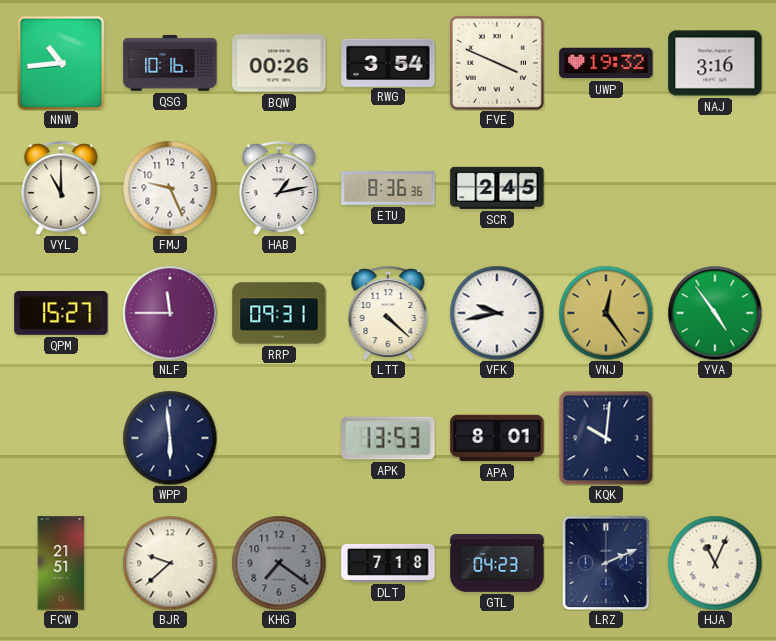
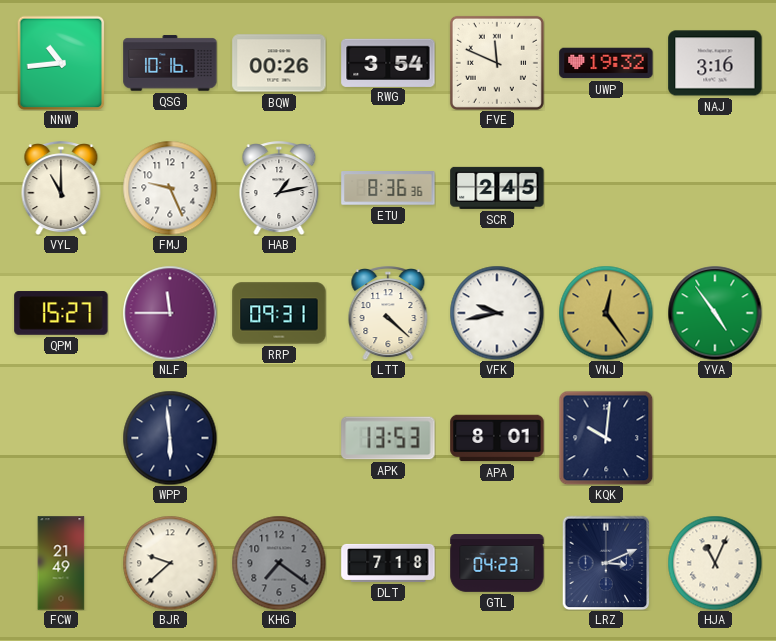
FVE: 3:49 -> 11:49 (497, 63)
FCW: 21:51 -> 21:49 (61, 563)
LRZ: 2:11 -> 3:11 (606, 563)
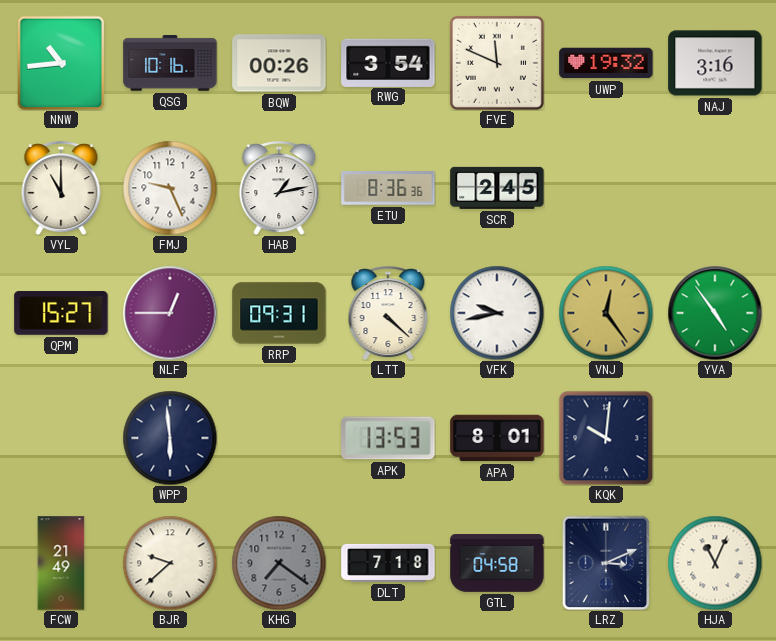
NLF: 11:45 -> 12:45 (170, 313)
GTL: 04:23 -> 04:58 (497, 563)
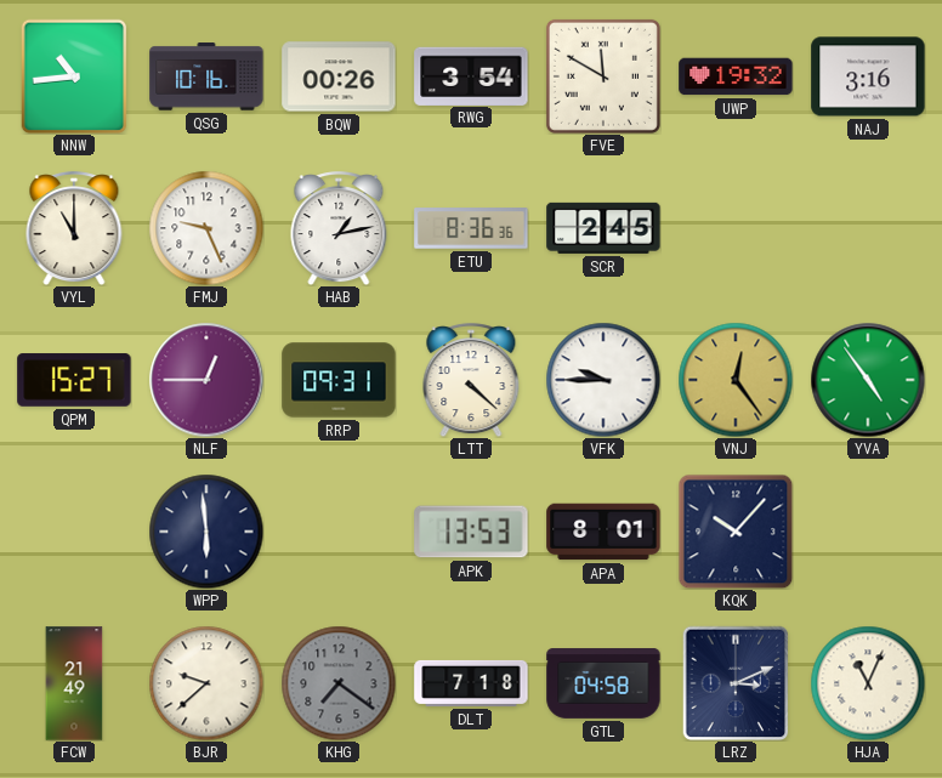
FVE: 11:49 -> 11:50 (603, 76)
VFK: 9:43 -> 9:45 (603, 380)
KQK: 10:01 -> 10:07 (736, 532)
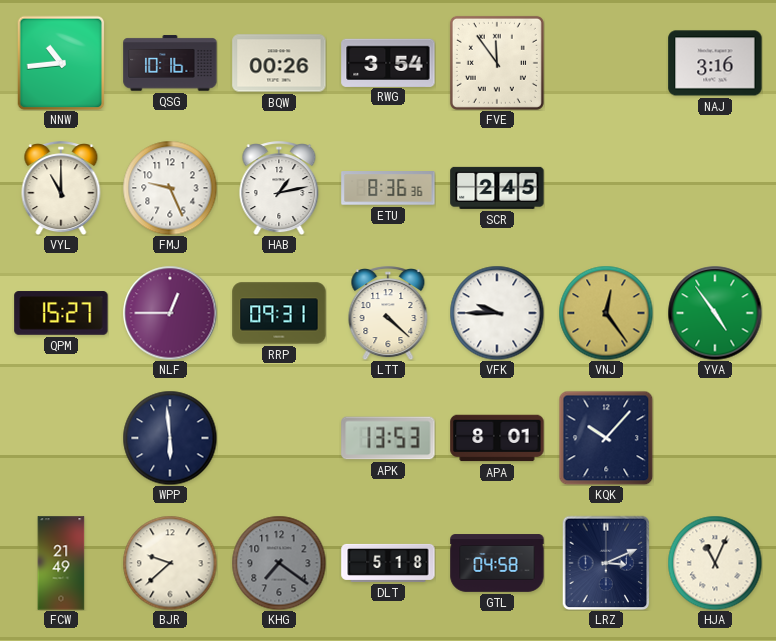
FVE: 11:50 -> 11:54 (497, 63)
UWP: 19:32 -> none (736, 76)
DLT: 7:18 -> 5:18 (388, 563)
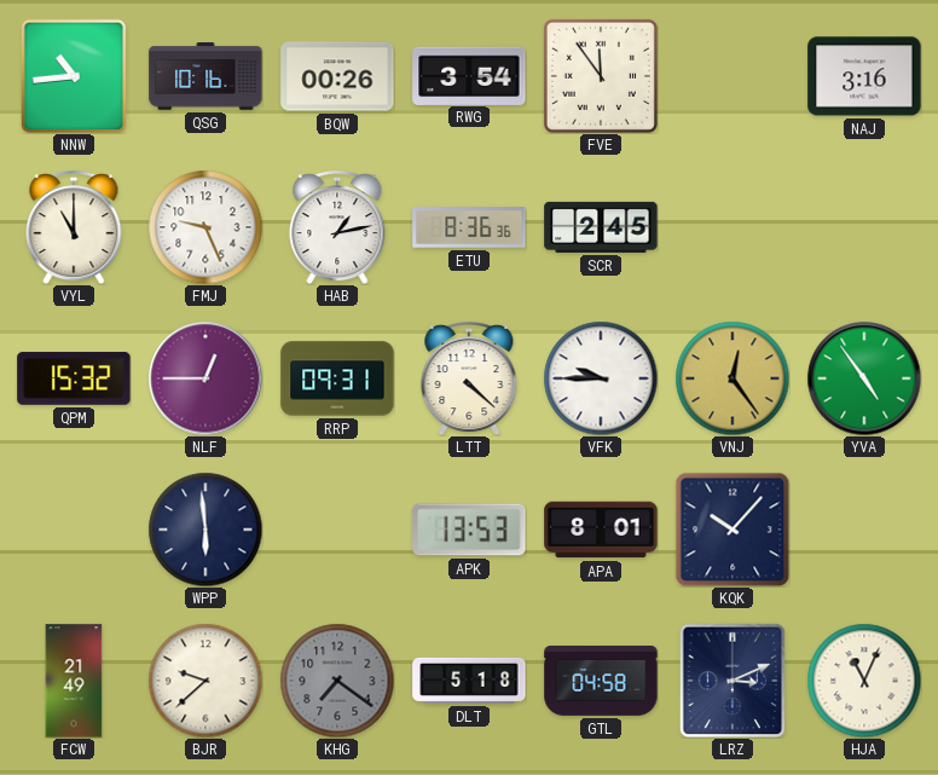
QPM: 15:27 -> 15:32 (74, 378)
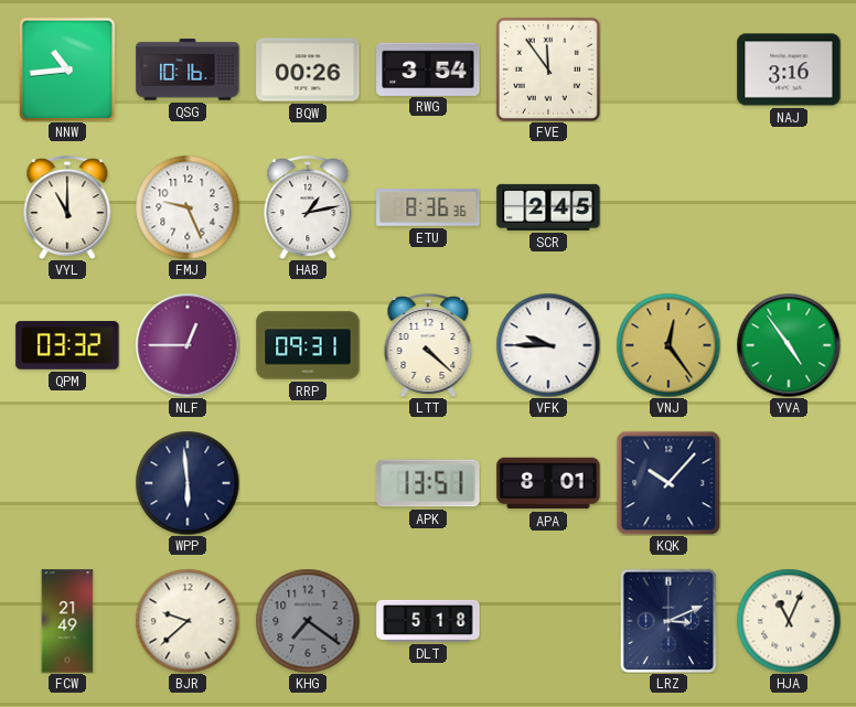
QPM: 15:32 -> 03:32 (67, 345)
APK: 13:53 -> 13:51 (428, 483)
GTL: 04:58 -> none (601, 681)
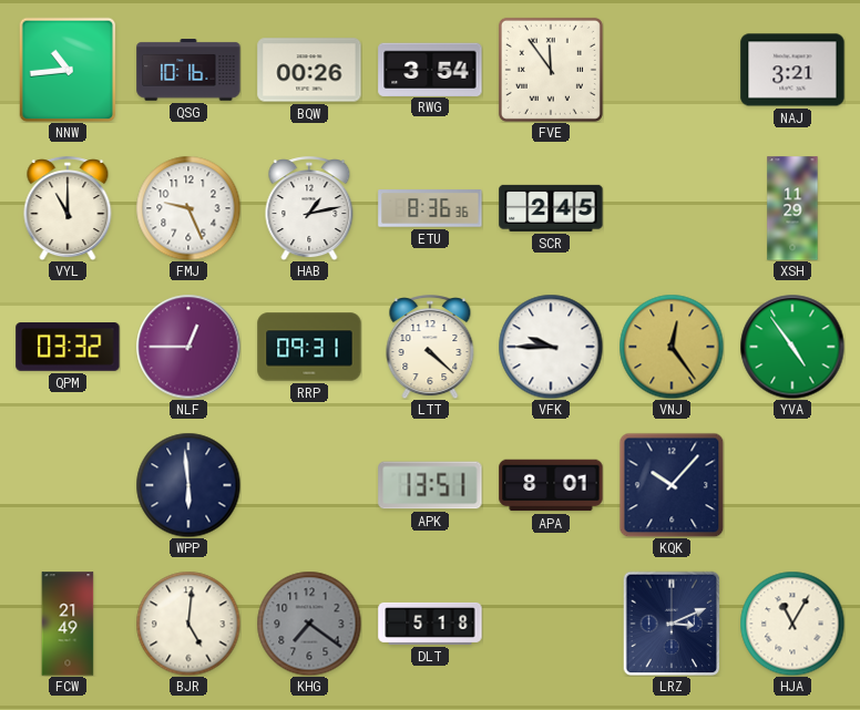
NAJ: 3:16 -> 3:21 (792, 70)
XSH: none -> 11:29 (792, 208)
BJR: 9:38 -> 5:01 (188, 624)
HJA: 11:04 -> 11:05 (792, 624)
